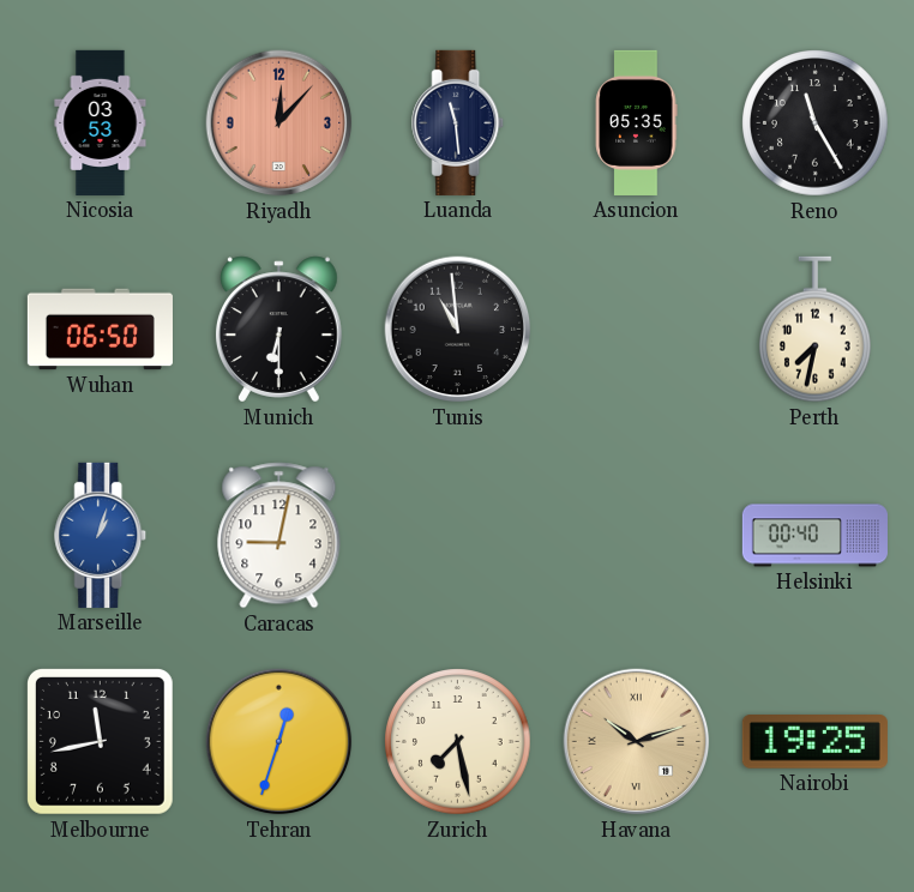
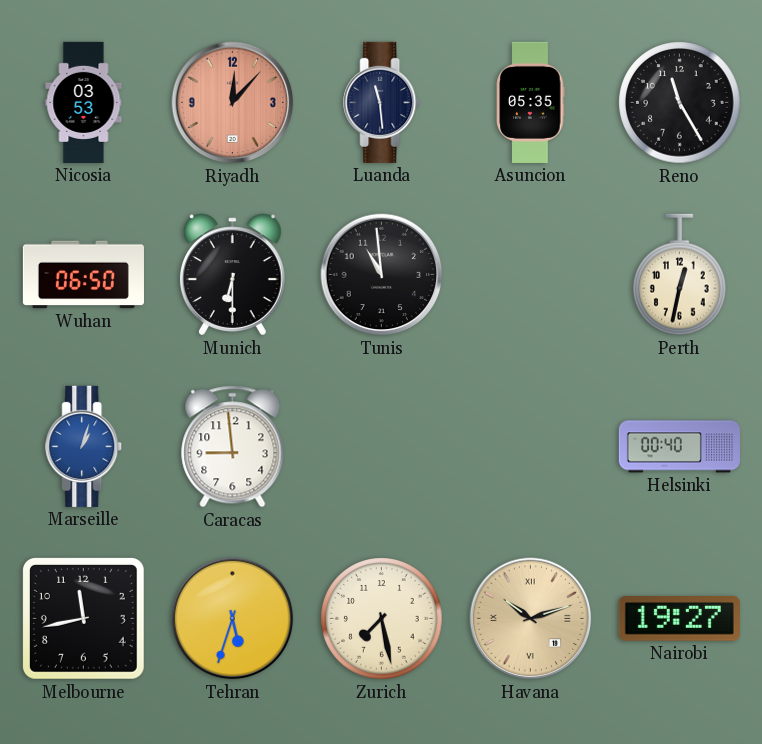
Perth: 7:32 -> 12:32 (680, 275)
Caracas: 9:02 -> 8:59 (233, 447)
Tehran: 12:33 -> 5:33 (233, 619)
Nairobi: 19:25 -> 19:27 (679, 619)
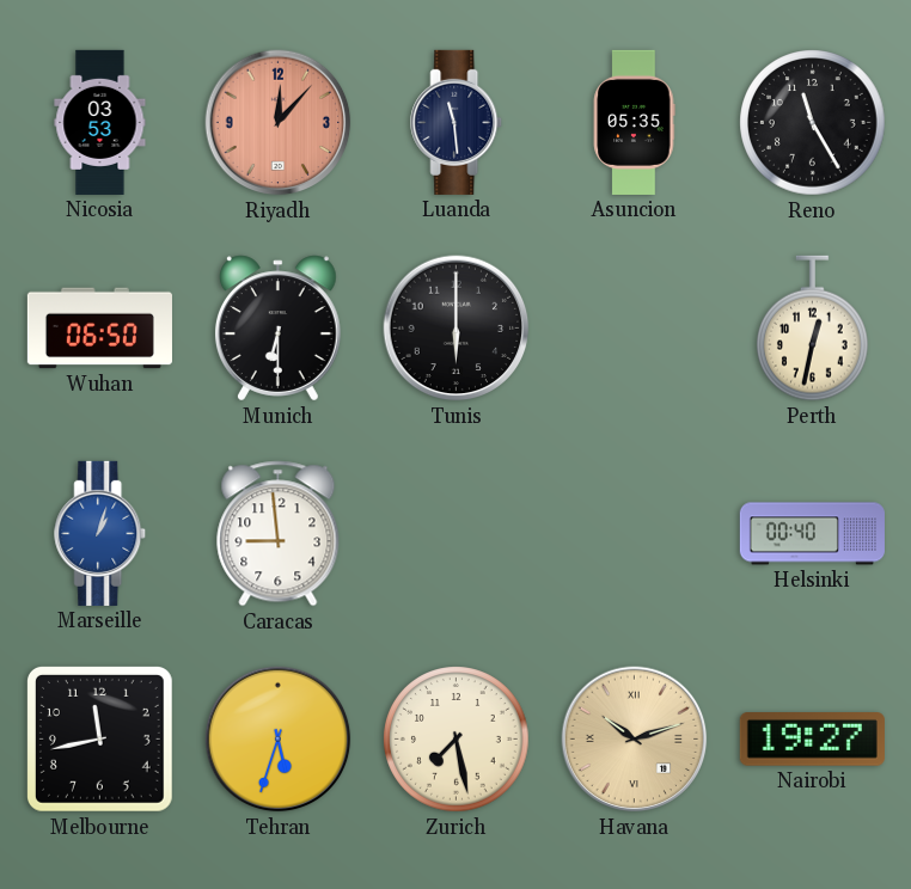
Tunis: 10:59 -> 6:00 (457, 329)
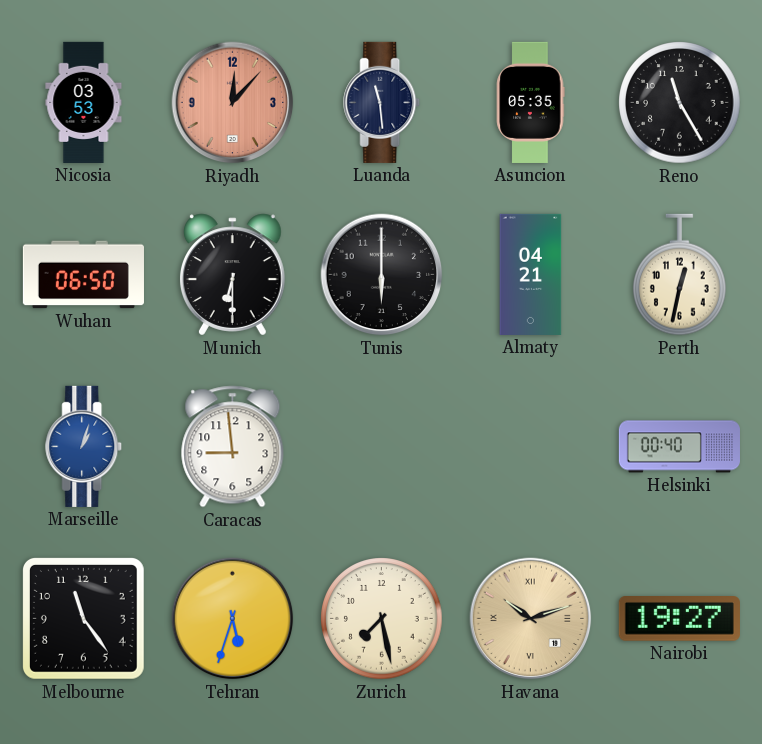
Almaty: none -> 04:21 (531, 274)
Melbourne: 11:43 -> 11:24 (83, 618)
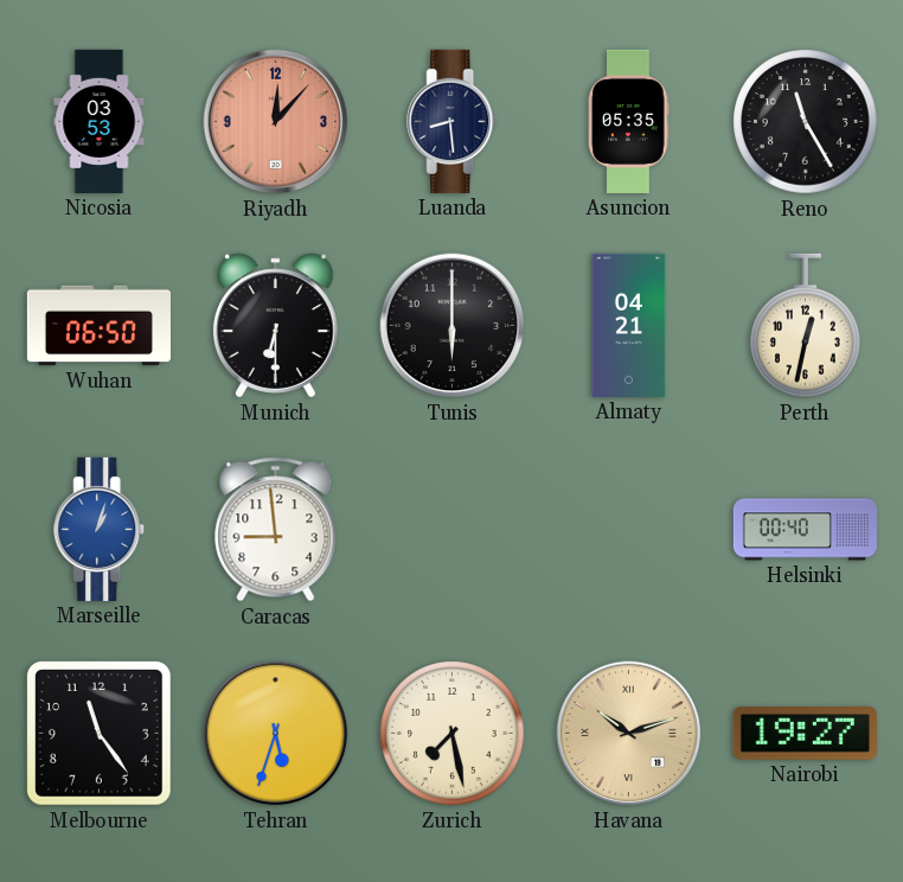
Luanda: 11:29 -> 8:29 (453, 121)
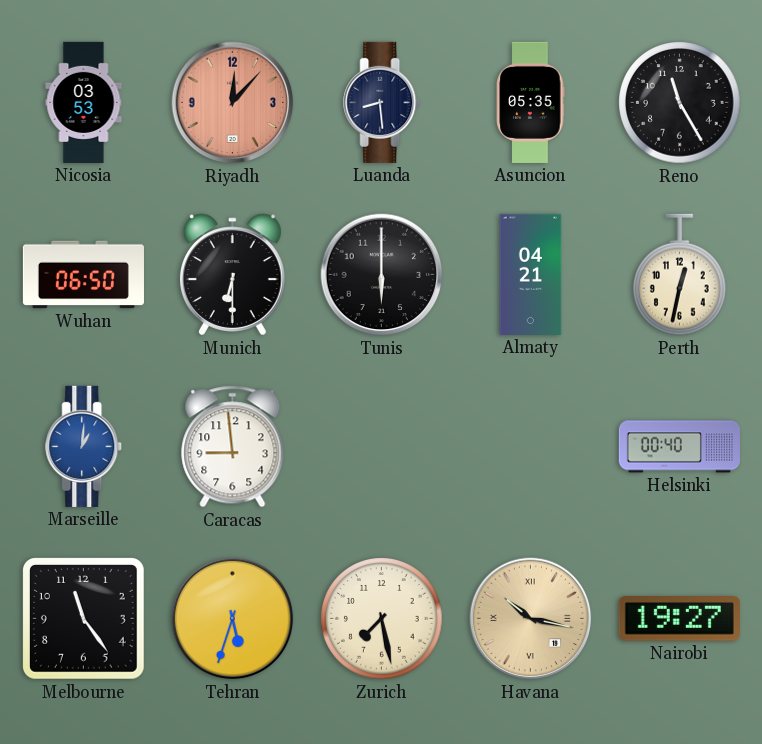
Marseille: 1:03 -> 1:01 (84, 446)
Havana: 10:12 -> 10:17 (531, 619)
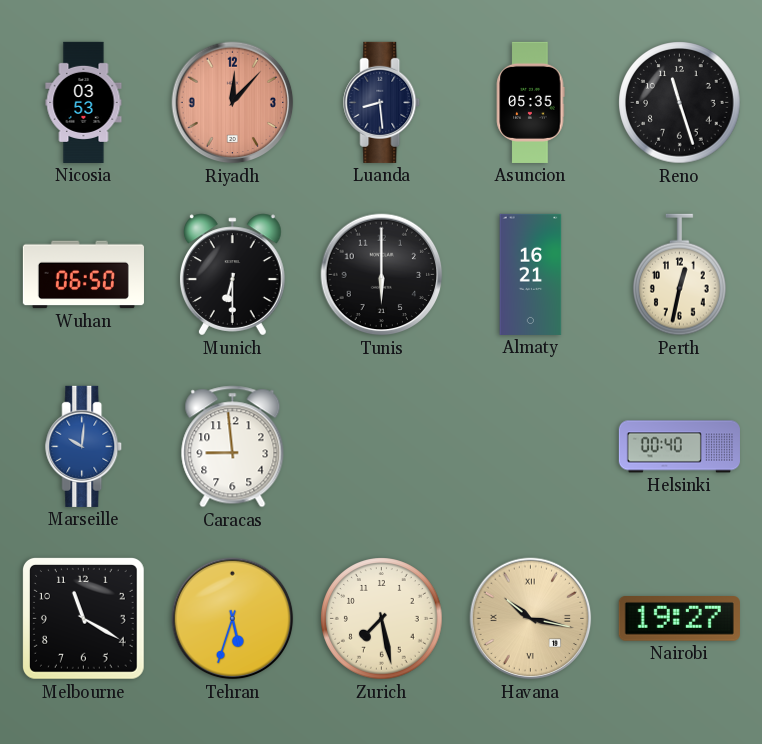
Reno: 11:25 -> 11:27 (680, 103)
Almaty: 04:21 -> 16:21 (531, 274)
Marseille: 1:01 -> 10:01 (84, 446)
Melbourne: 11:24 -> 11:20 (83, 618)
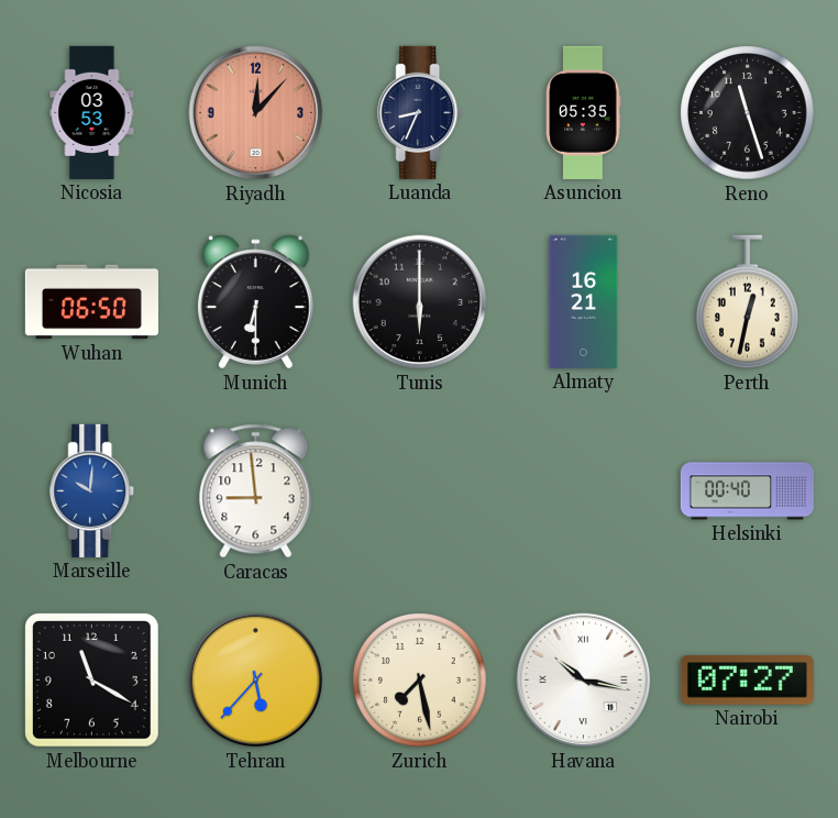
Luanda: 8:29 -> 8:34 (420, 112)
Tehran: 5:33 -> 5:37 (256, 681)
Havana dial: champagne -> white (584, 681)
Nairobi: 19:27 -> 07:27 (747, 681)
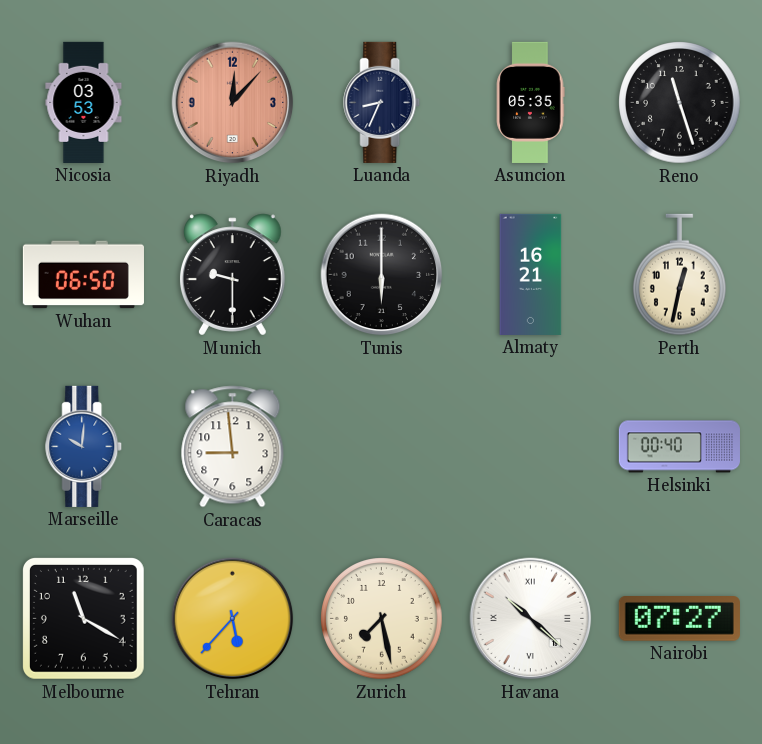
Munich: 6:30 -> 9:30 (232, 275)
Havana: 10:17 -> 10:22 (531, 619)
